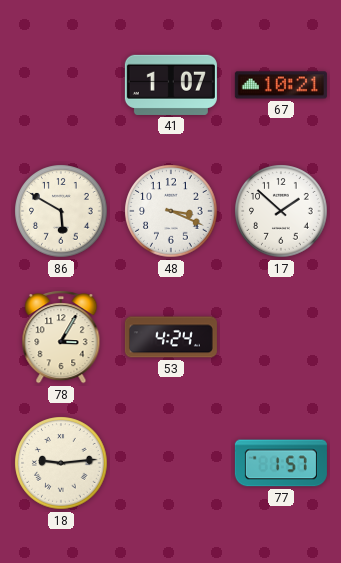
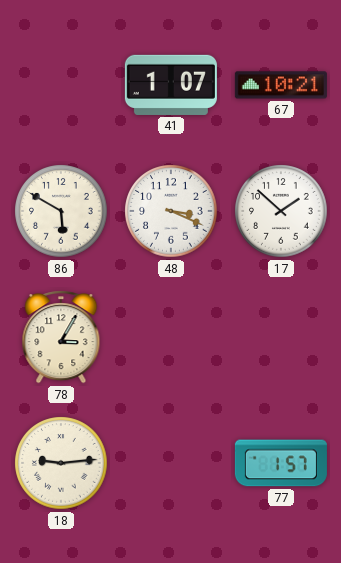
53: 4:24 -> none (171, 337)
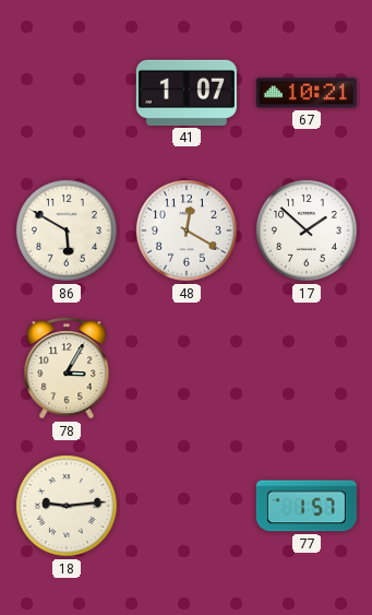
48: 3:19 -> 12:20 (187, 230)
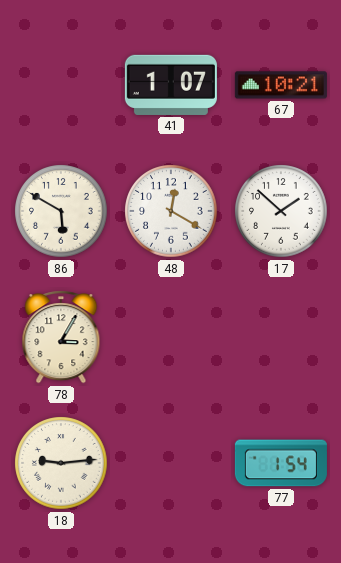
77: 1:57 -> 1:54 (281, 463)
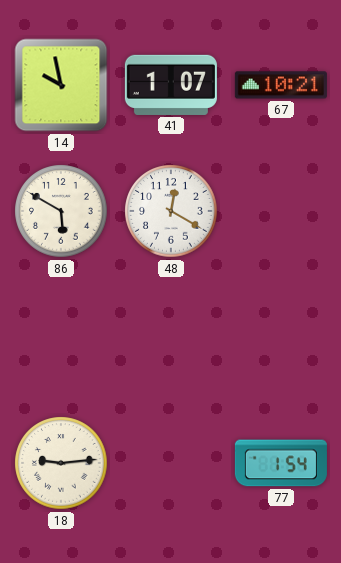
14: none -> 9:58 (61, 85)
17: 1:52 -> none (281, 211)
78: 3:05 -> none (61, 337)
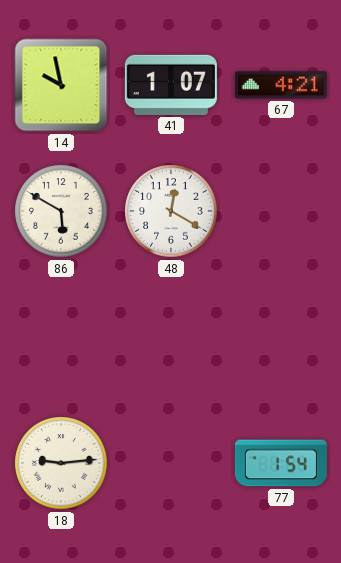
67: 10:21 -> 4:21 (281, 85)
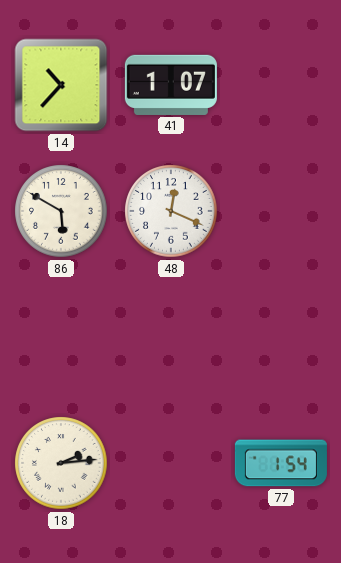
14: 9:58 -> 10:37 (61, 85)
67: 4:21 -> none (281, 85)
48: 12:20 -> 12:19 (171, 211)
18: 9:14 -> 2:14 (61, 463)
